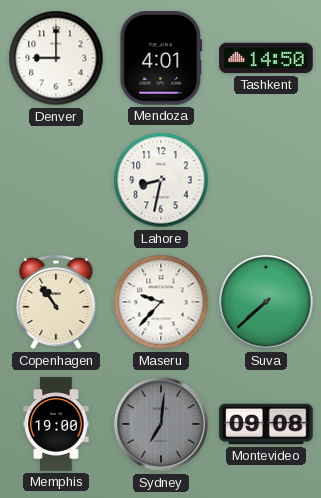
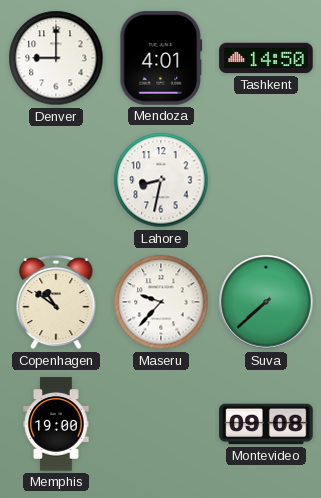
Copenhagen: 10:54 -> 10:51 (56, 302)
Sydney: 7:01 -> none (161, 424)
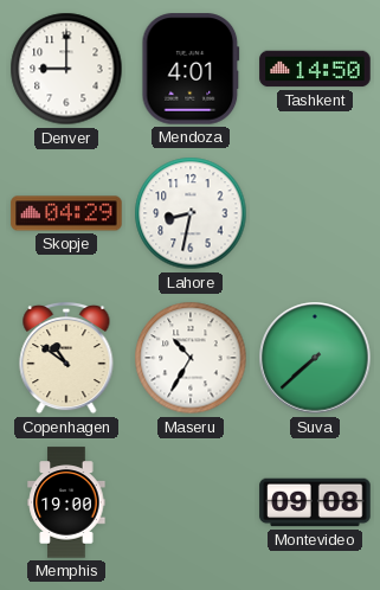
Skopje: none -> 04:29 (66, 213)
Maseru: 9:37 -> 10:35 (191, 358)
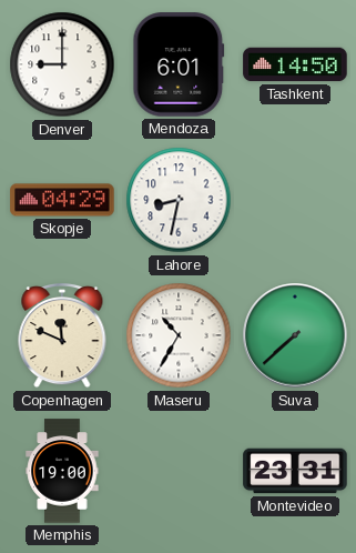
Mendoza: 4:01 -> 6:01 (179, 64)
Copenhagen: 10:51 -> 11:49 (62, 335)
Montevideo: 09:08 -> 23:31 (295, 471)
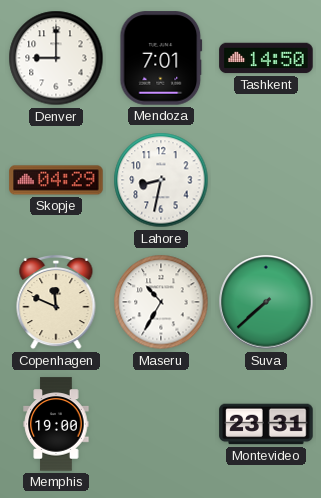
Mendoza: 6:01 -> 7:01 (161, 58)
